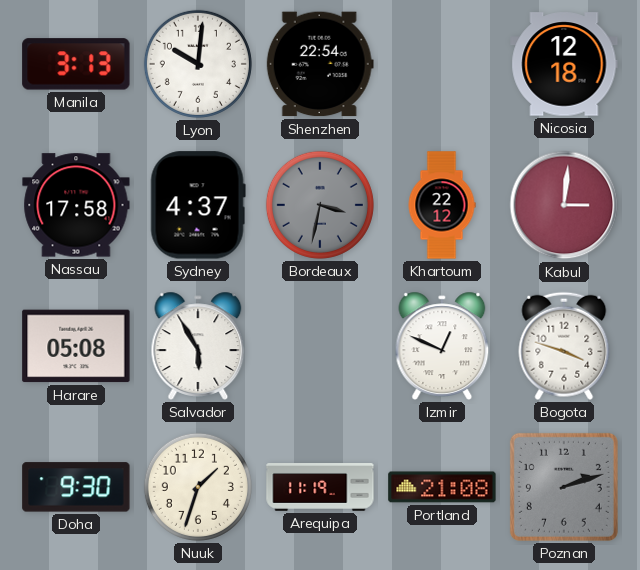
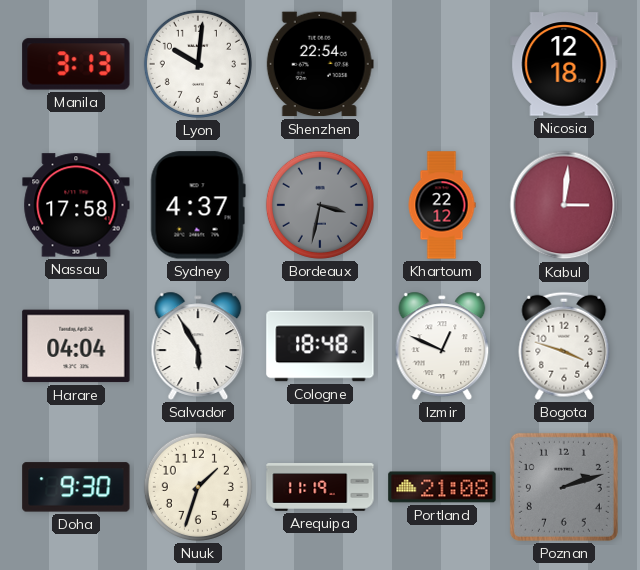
Harare: 05:08 -> 04:04 (76, 346)
Cologne: none -> 18:48 (320, 346)
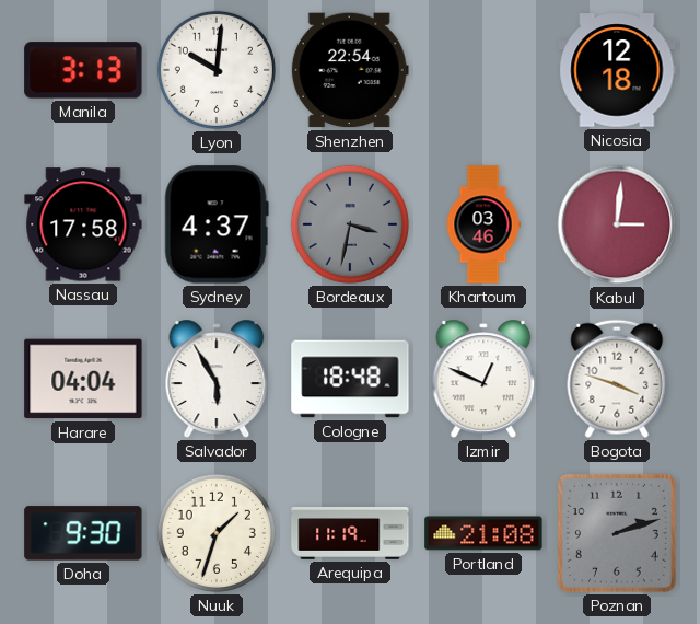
Khartoum: 22:12 -> 03:46 (483, 224)
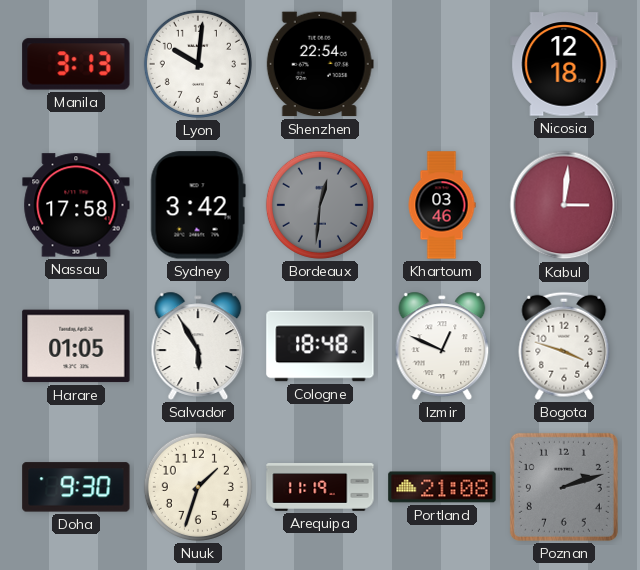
Sydney: 4:37 -> 3:42 (198, 205)
Bordeaux: 3:32 -> 12:31 (320, 205)
Harare: 04:04 -> 01:05 (76, 346)
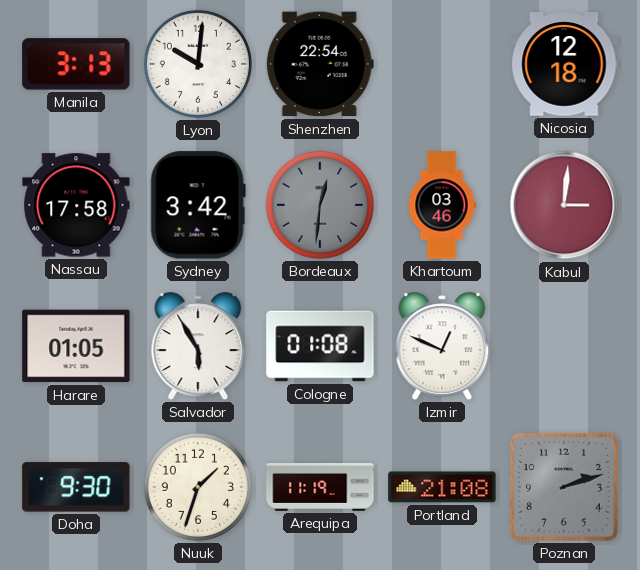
Cologne: 18:48 -> 01:08 (320, 346)
Bogota: 3:48 -> none (564, 346)
